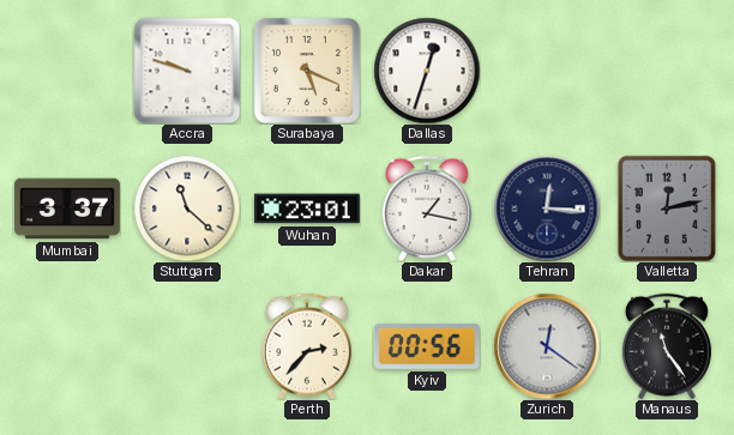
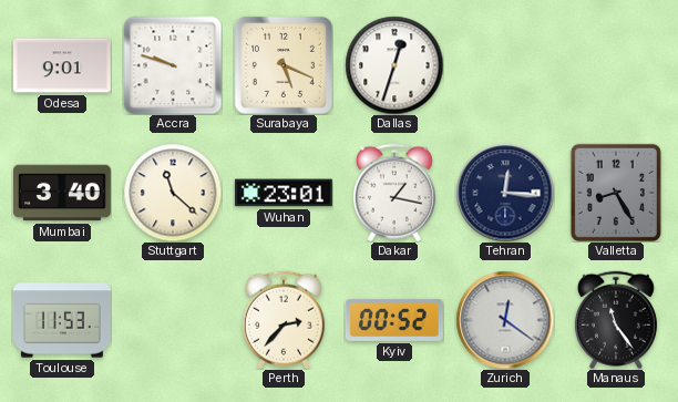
Odesa: none -> 9:01 (62, 65)
Mumbai: 3:37 -> 3:40 (62, 193)
Valletta: 12:13 -> 8:25 (616, 193)
Toulouse: none -> 11:53 (62, 320)
Kyiv: 00:56 -> 00:52 (394, 320)
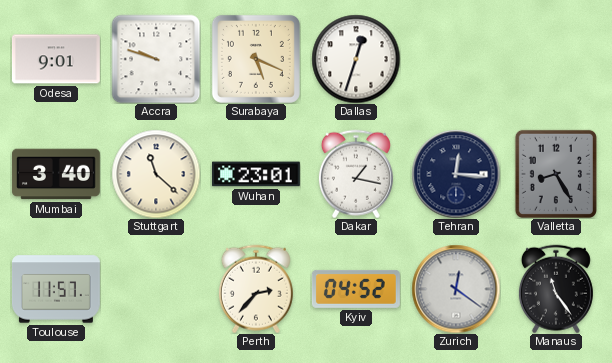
Toulouse: 11:53 -> 11:57 (56, 289)
Kyiv: 00:52 -> 04:52 (356, 289)
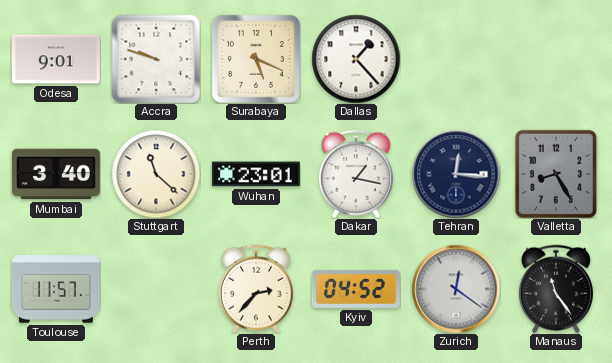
Dallas: 12:33 -> 1:23 (356, 59)
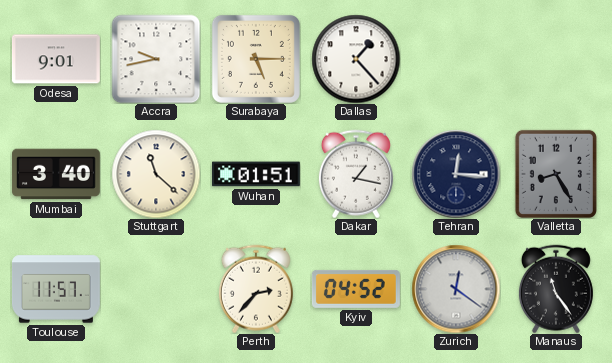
Accra: 9:48 -> 9:43 (156, 59)
Surabaya: 5:19 -> 5:15 (256, 59)
Wuhan: 23:01 -> 01:51 (256, 174)
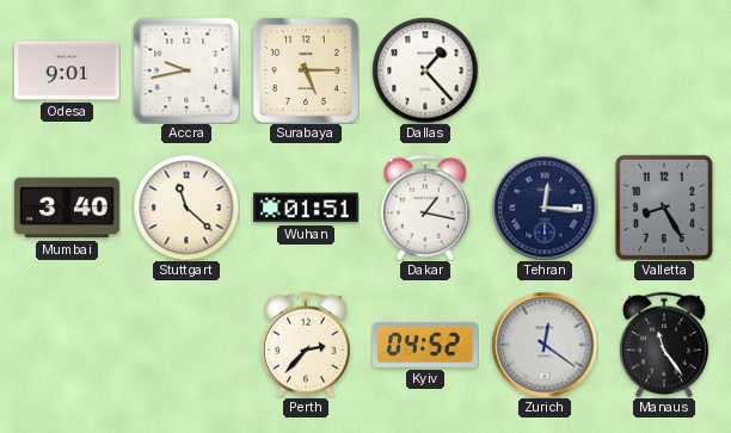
Toulouse: 11:57 -> none (56, 289)
